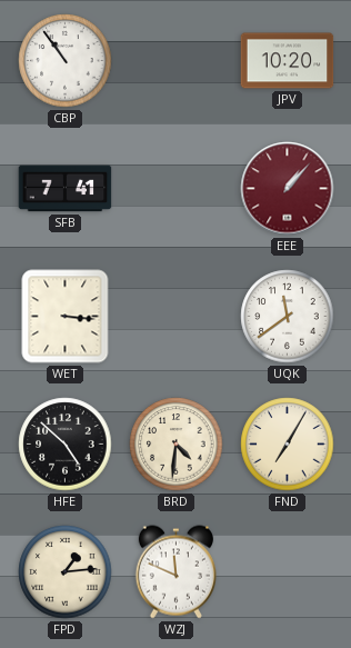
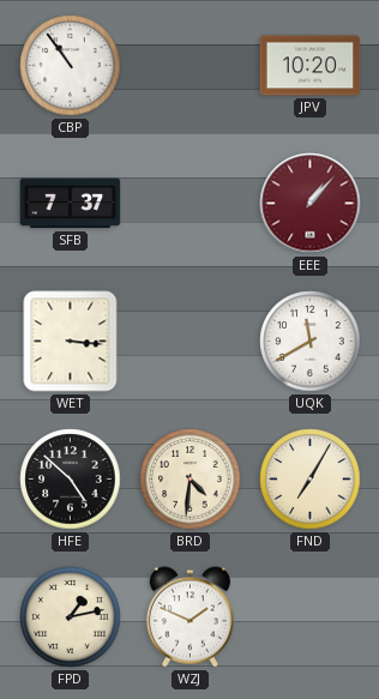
SFB: 7:41 -> 7:37 (71, 204)
UQK: 11:39 -> 11:40 (311, 342)
FPD: 1:14 -> 1:13 (71, 617)
WZJ: 11:49 -> 1:49 (189, 617)
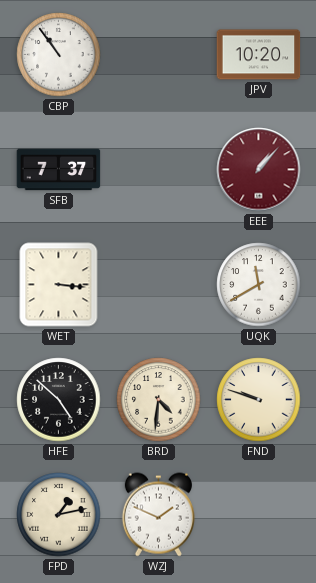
FND: 7:05 -> 9:48 (259, 400)
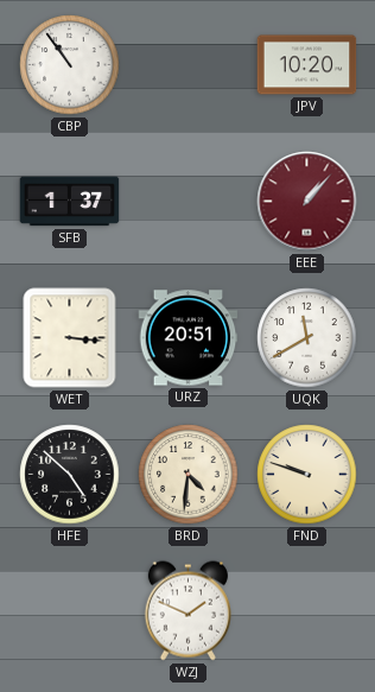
SFB: 7:37 -> 1:37 (70, 202)
URZ: none -> 20:51 (189, 338)
FPD: 1:13 -> none (59, 515)
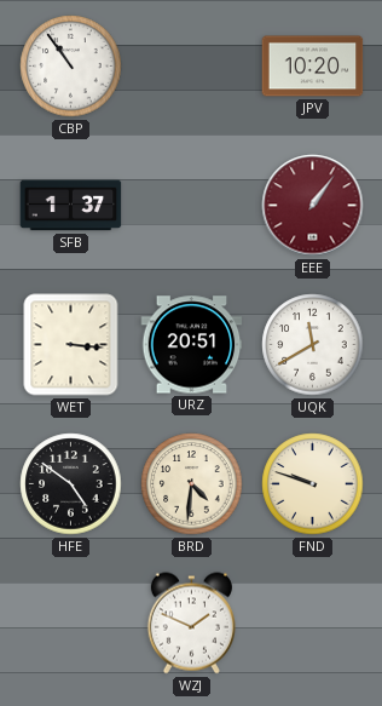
EEE: 1:07 -> 1:06 (313, 206)
HFE: 4:52 -> 4:51 (71, 484)
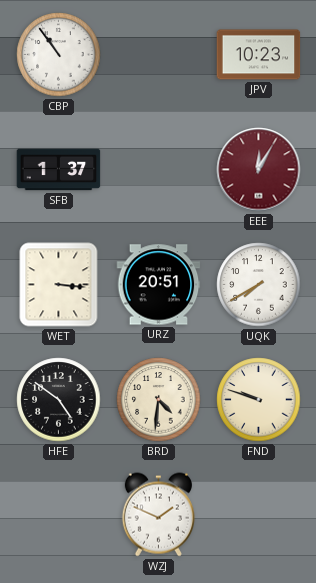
JPV: 10:20 -> 10:23 (259, 55)
EEE: 1:06 -> 12:05 (259, 170)
UQK: 11:40 -> 7:40 (259, 285)
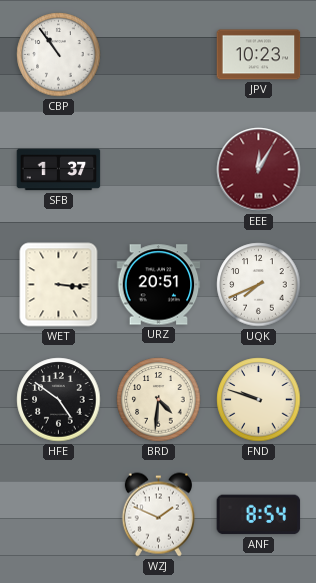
UQK: 7:40 -> 7:41 (259, 285)
ANF: none -> 8:54 (259, 515)
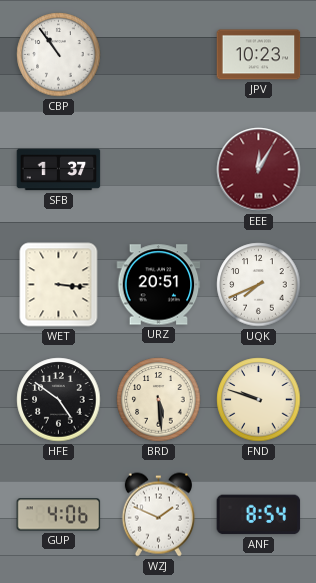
BRD: 4:31 -> 5:29 (159, 400)
GUP: none -> 4:06 (59, 515)
